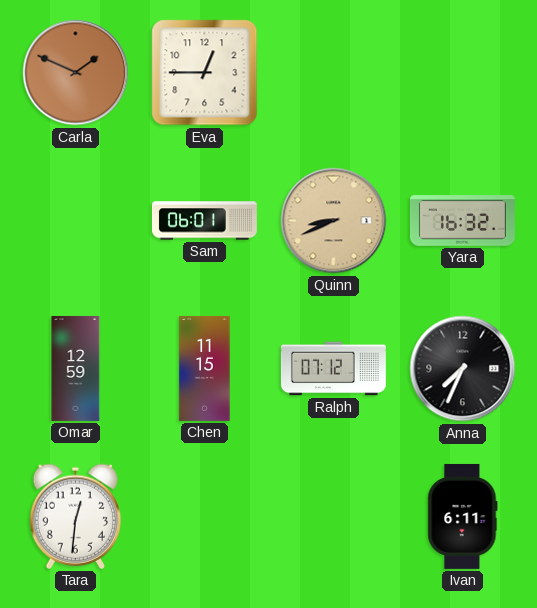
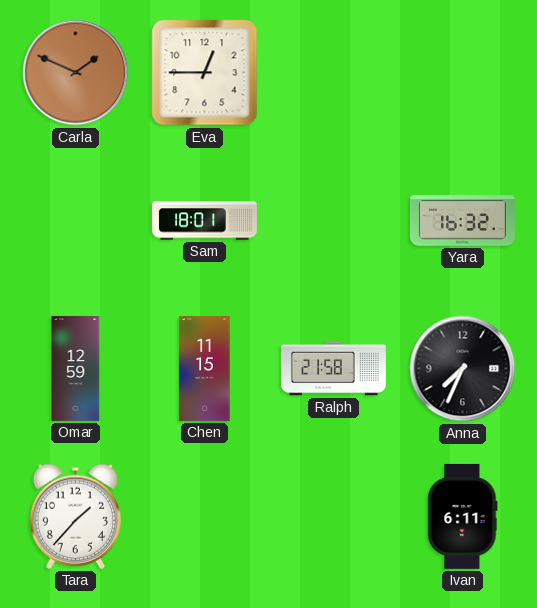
Sam: 06:01 -> 18:01 (204, 221)
Quinn: 8:41 -> none (334, 221)
Ralph: 07:12 -> 21:58 (333, 369)
Tara: 12:31 -> 1:37 (75, 516)
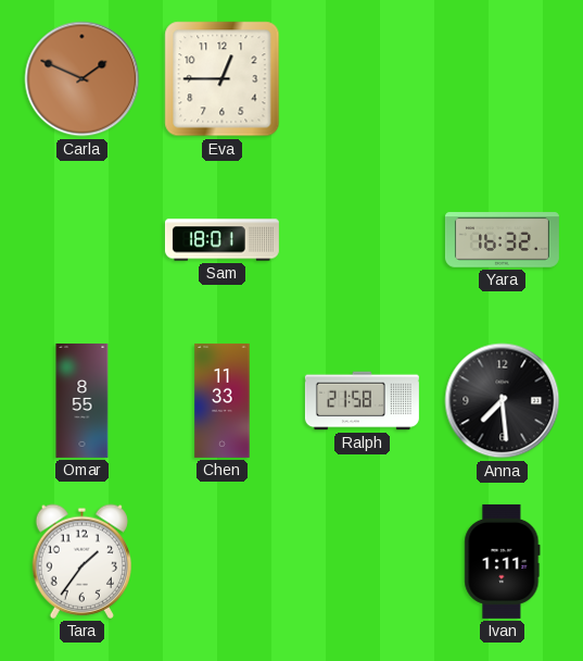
Omar: 12:59 -> 8:55 (83, 400)
Chen: 11:15 -> 11:33 (223, 400)
Anna: 7:34 -> 7:29 (503, 401)
Tara: 1:37 -> 1:36 (81, 561)
Ivan: 6:11 -> 1:11 (503, 561)
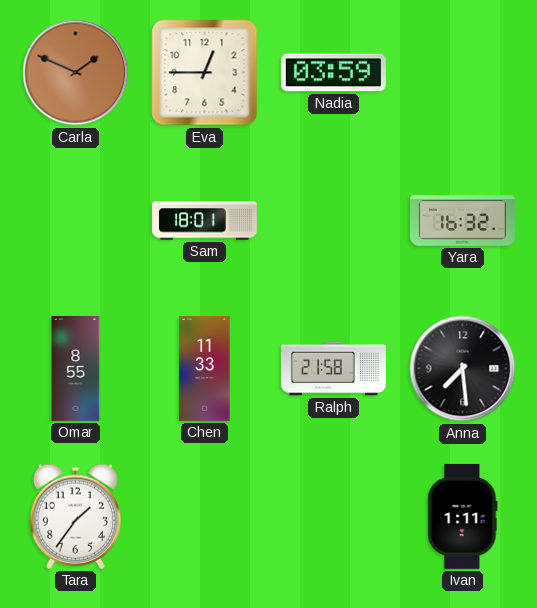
Nadia: none -> 03:59 (333, 73)
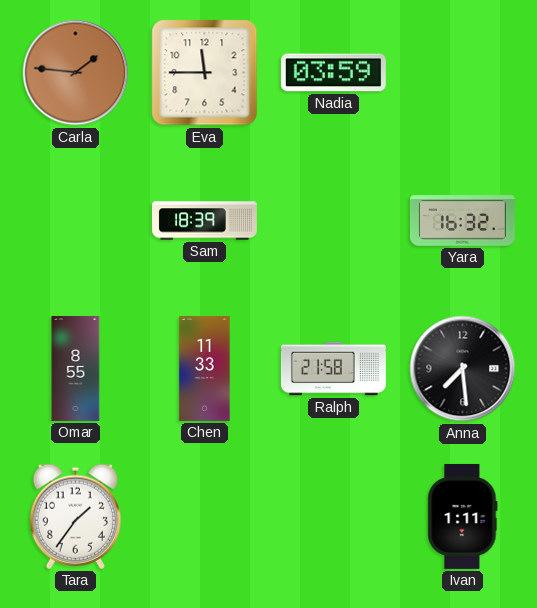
Carla: 1:49 -> 1:46 (76, 73)
Eva: 12:45 -> 11:45 (205, 73)
Sam: 18:01 -> 18:39 (204, 221)
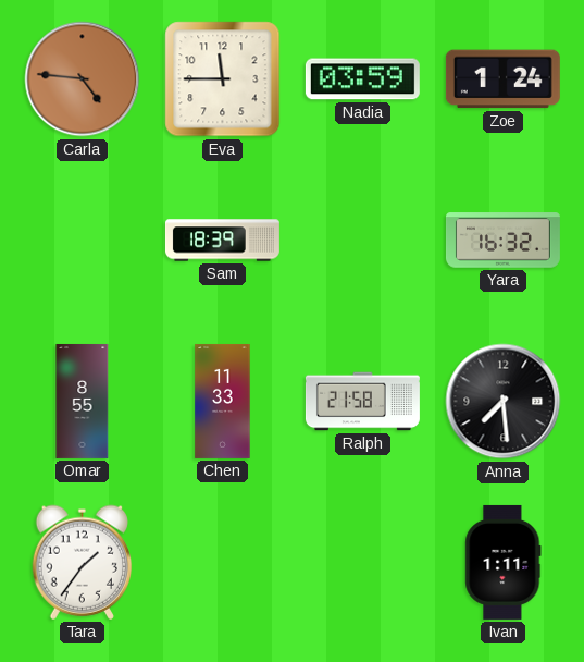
Carla: 1:46 -> 4:46 (83, 79)
Zoe: none -> 1:24 (502, 79)
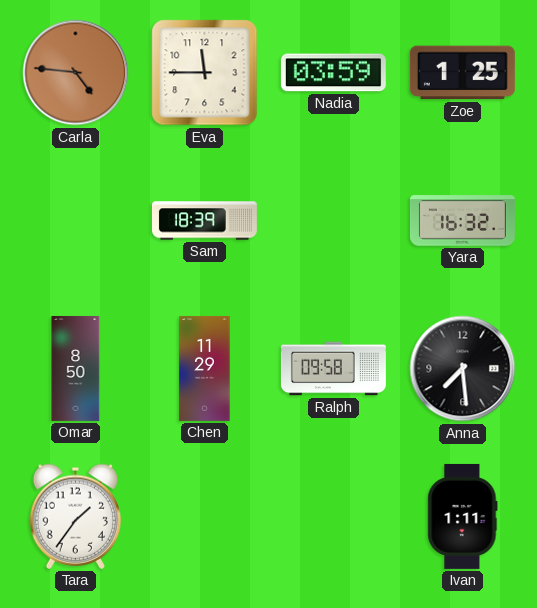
Zoe: 1:24 -> 1:25 (462, 73)
Omar: 8:55 -> 8:50 (76, 368)
Chen: 11:33 -> 11:29 (205, 368)
Ralph: 21:58 -> 09:58 (333, 369)
